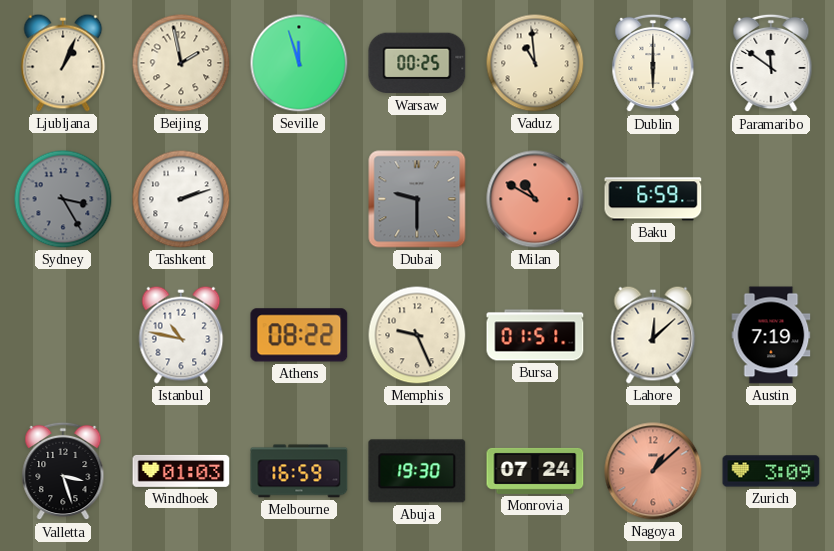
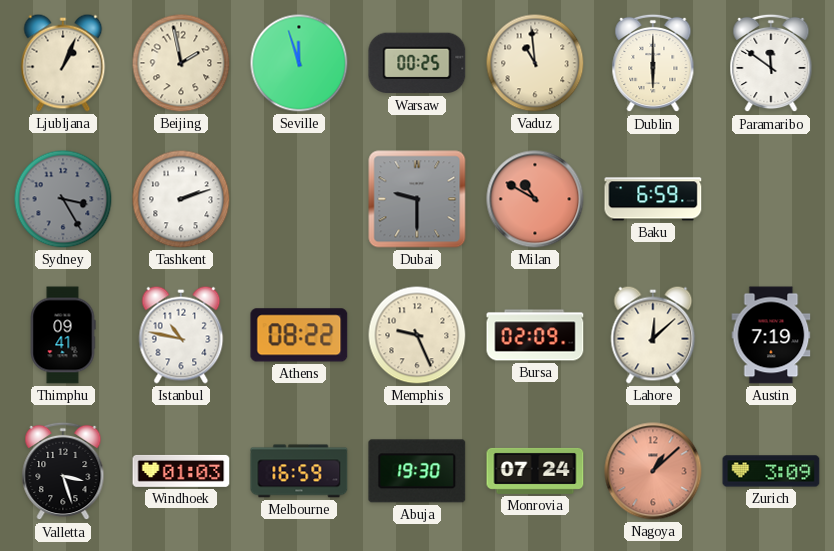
Thimphu: none -> 09:41 (63, 335)
Bursa: 01:51 -> 02:09 (535, 335)
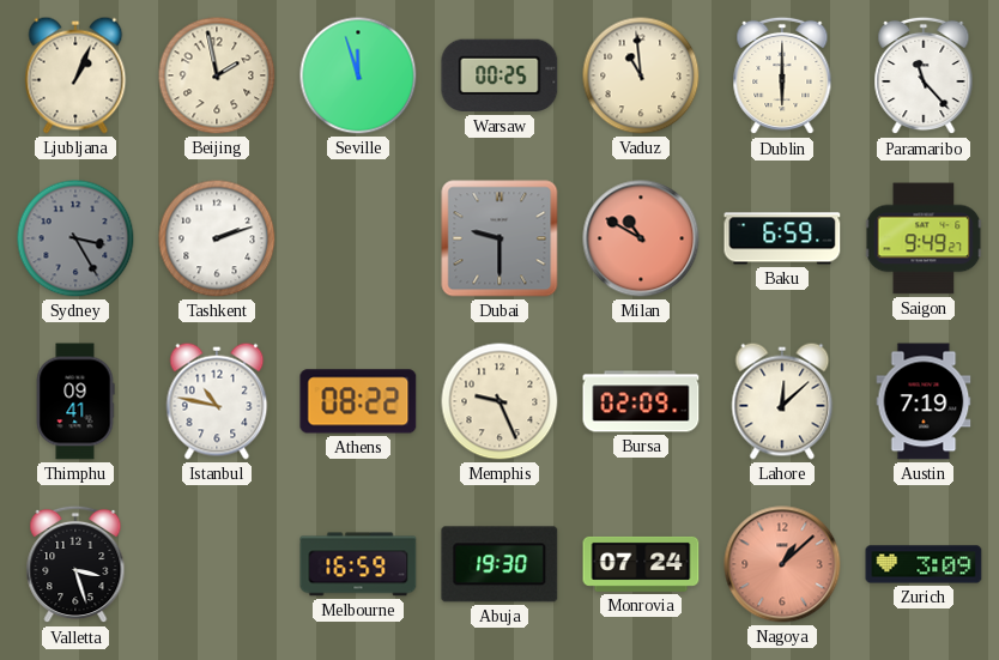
Paramaribo: 11:51 -> 11:23 (924, 75)
Saigon: none -> 9:49 (924, 238)
Windhoek: 01:03 -> none (181, 471)
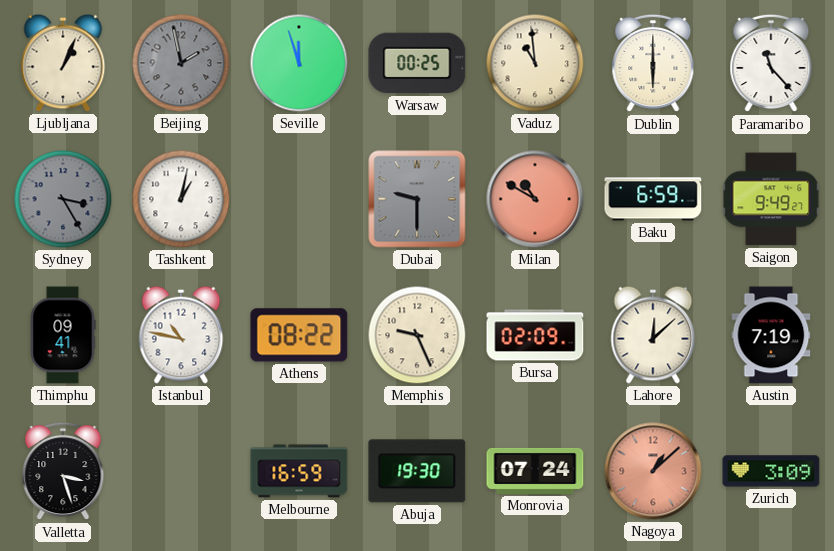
Beijing dial: cream -> grey (181, 63)
Tashkent: 2:12 -> 1:02 (181, 199)
